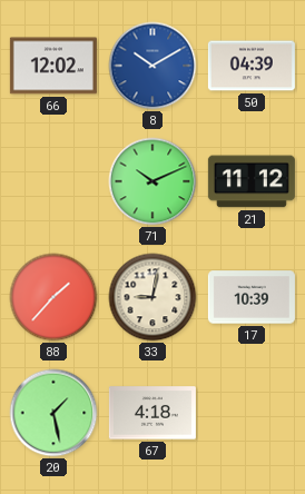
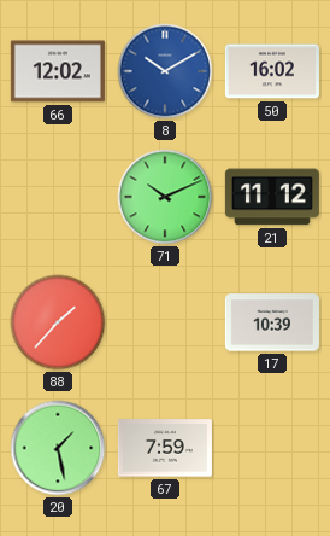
50: 04:39 -> 16:02 (272, 71)
33: 9:02 -> none (152, 297)
67: 4:18 -> 7:59 (165, 448)
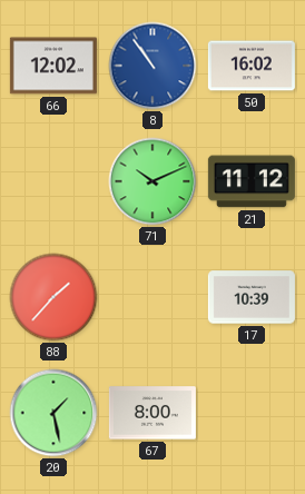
8: 10:10 -> 10:54 (152, 66)
67: 7:59 -> 8:00 (152, 413)
